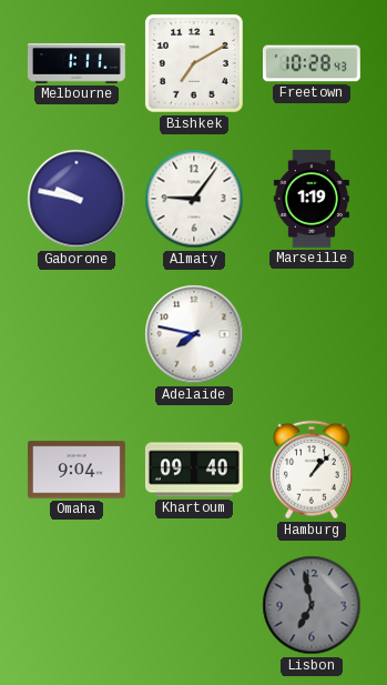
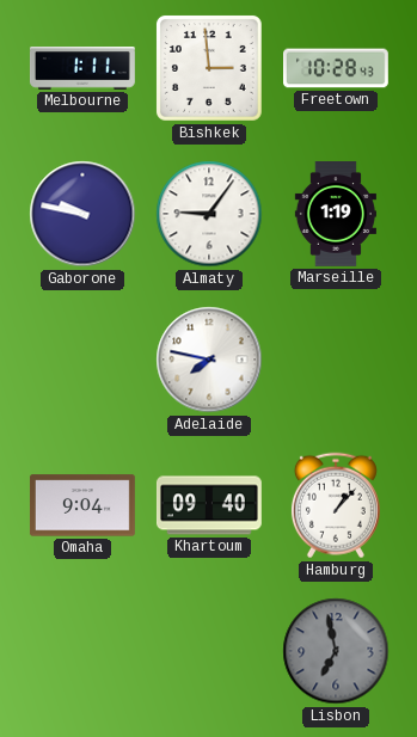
Bishkek: 7:10 -> 2:59 (209, 68)
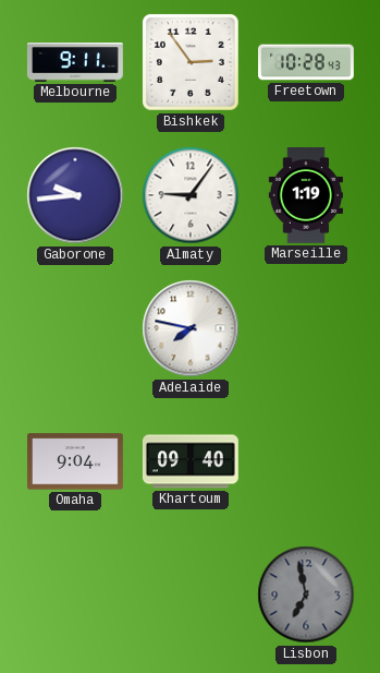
Melbourne: 1:11 -> 9:11 (75, 63)
Bishkek: 2:59 -> 2:54 (191, 62)
Gaborone: 9:47 -> 9:44 (75, 195)
Hamburg: 1:07 -> none (336, 505)
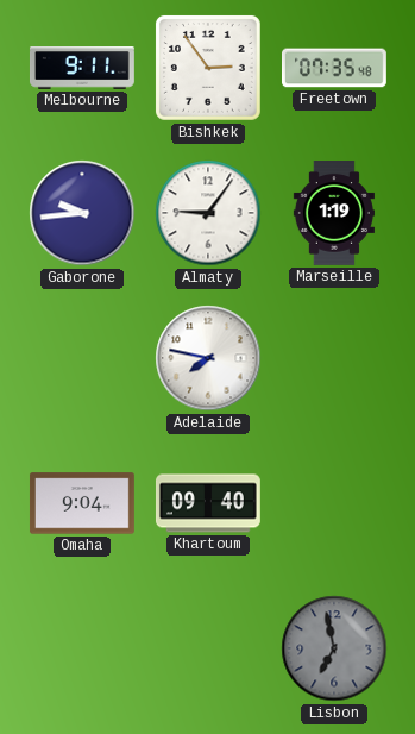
Freetown: 10:28 -> 07:35 (335, 68)
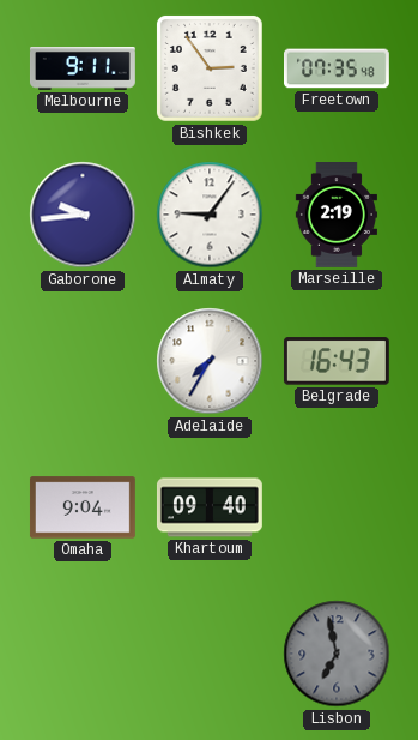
Marseille: 1:19 -> 2:19 (337, 216)
Adelaide: 7:47 -> 7:35 (210, 361)
Belgrade: none -> 16:43 (337, 361)
